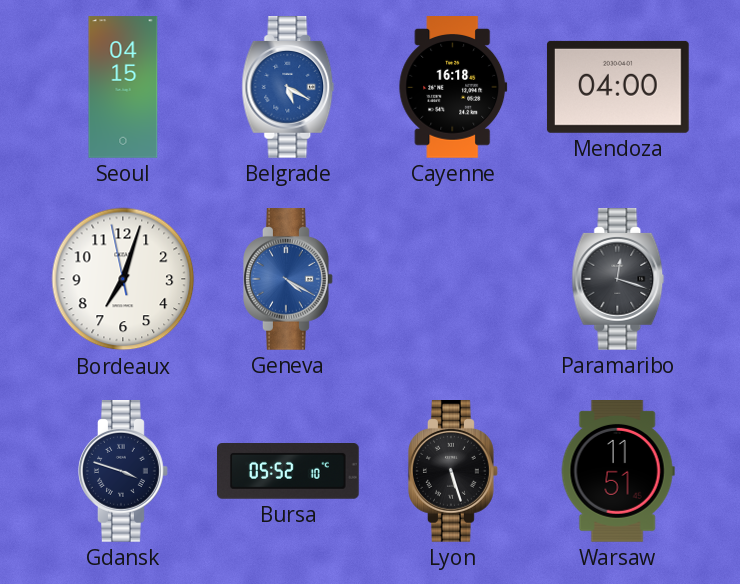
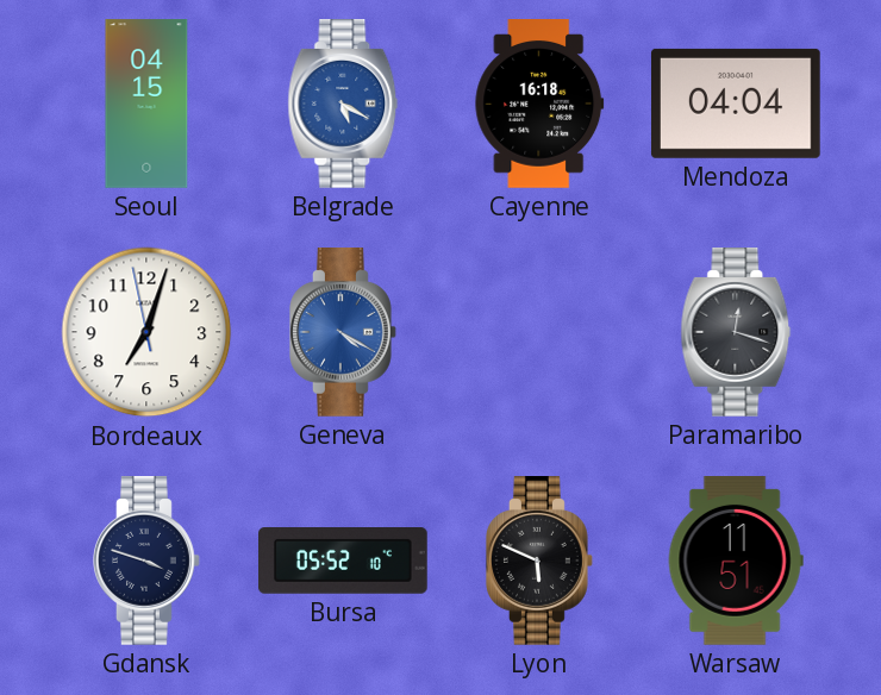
Mendoza: 04:00 -> 04:04 (736, 104)
Lyon: 5:27 -> 5:49 (541, 562)
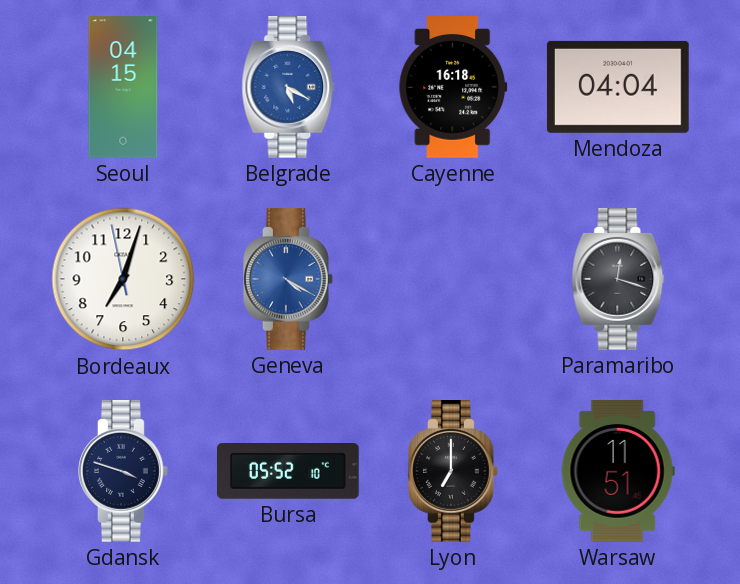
Lyon: 5:49 -> 7:00 (454, 472)
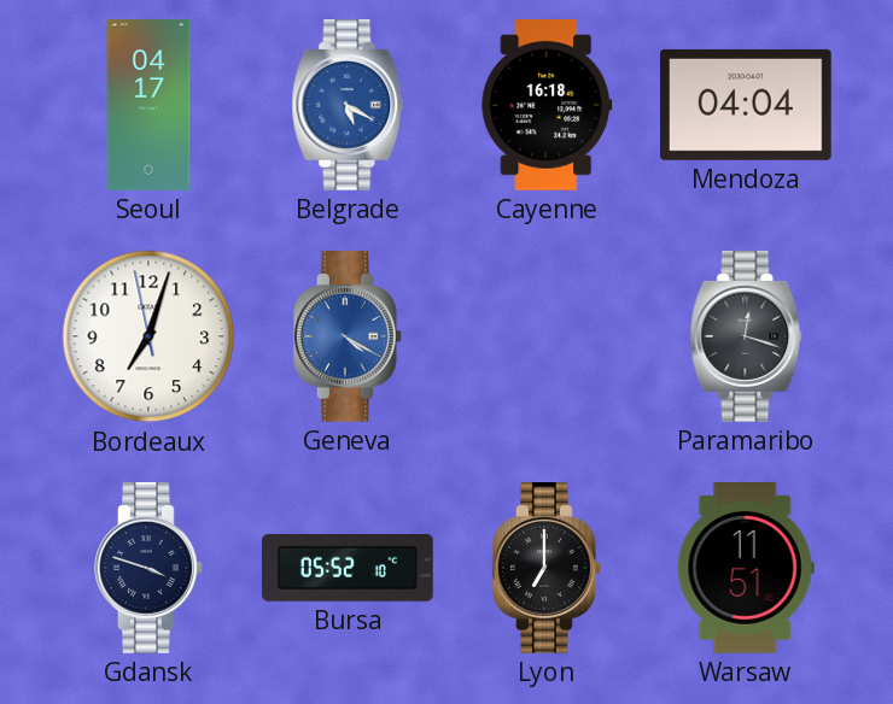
Seoul: 04:15 -> 04:17 (148, 105)
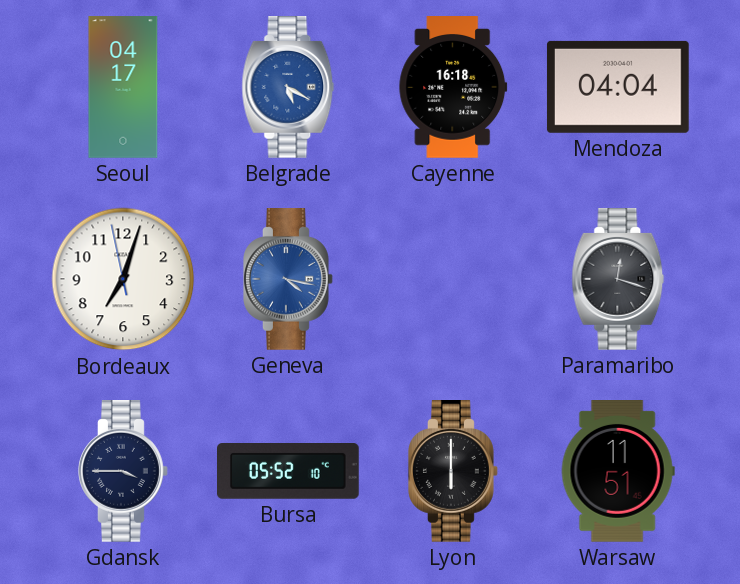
Geneva: 4:20 -> 4:17 (289, 280)
Gdansk: 3:48 -> 3:45 (124, 472)
Lyon: 7:00 -> 6:00 (454, 472)
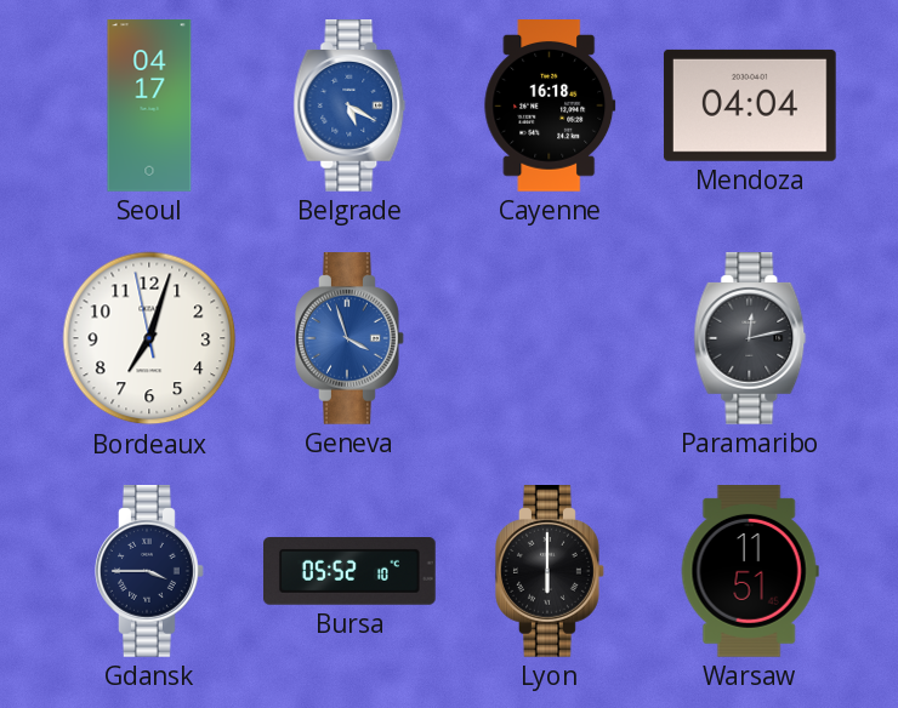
Geneva: 4:17 -> 3:57 (351, 339)
Paramaribo: 12:18 -> 12:13 (750, 339)
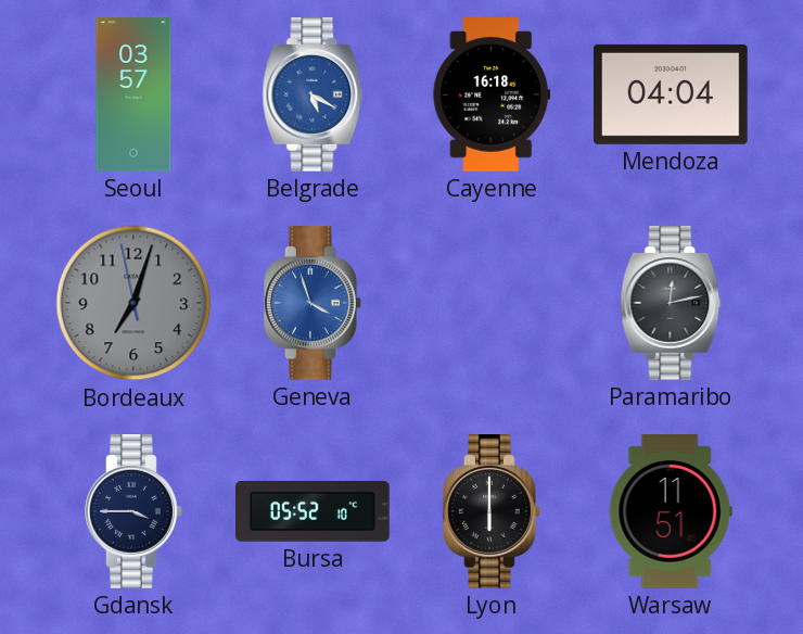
Seoul: 04:17 -> 03:57 (133, 94)
Bordeaux dial: white -> grey (133, 303)
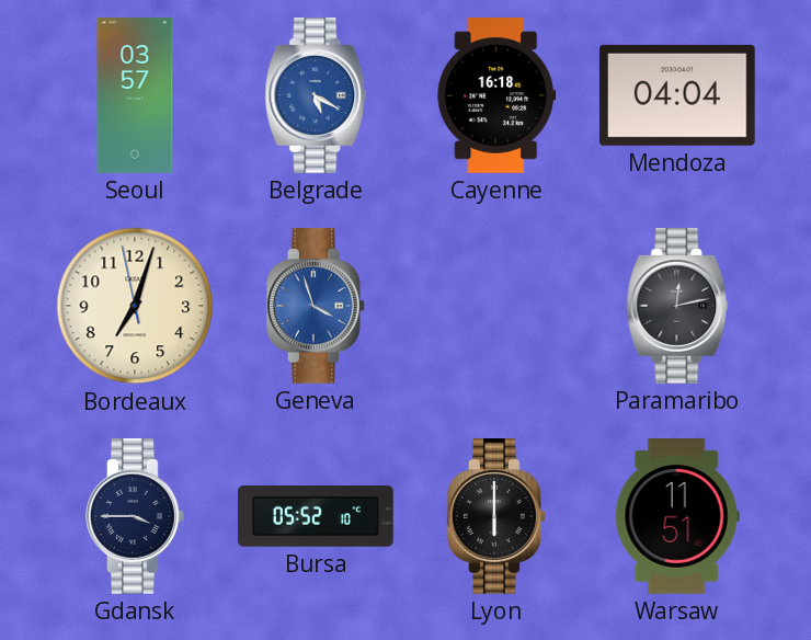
Bordeaux dial: grey -> cream (135, 306)
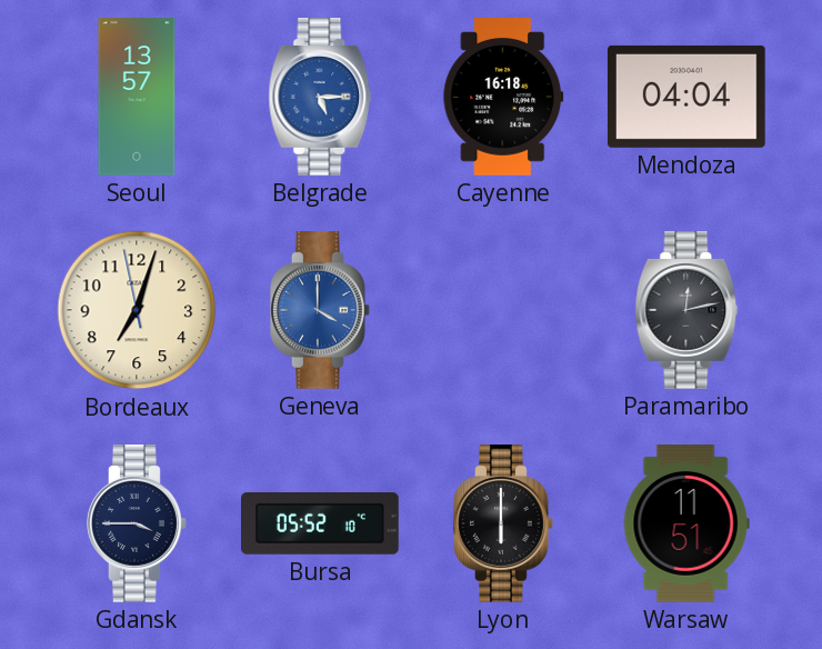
Seoul: 03:57 -> 13:57 (137, 97)
Belgrade: 5:20 -> 5:15 (320, 98)
Geneva: 3:57 -> 4:00 (321, 311)
